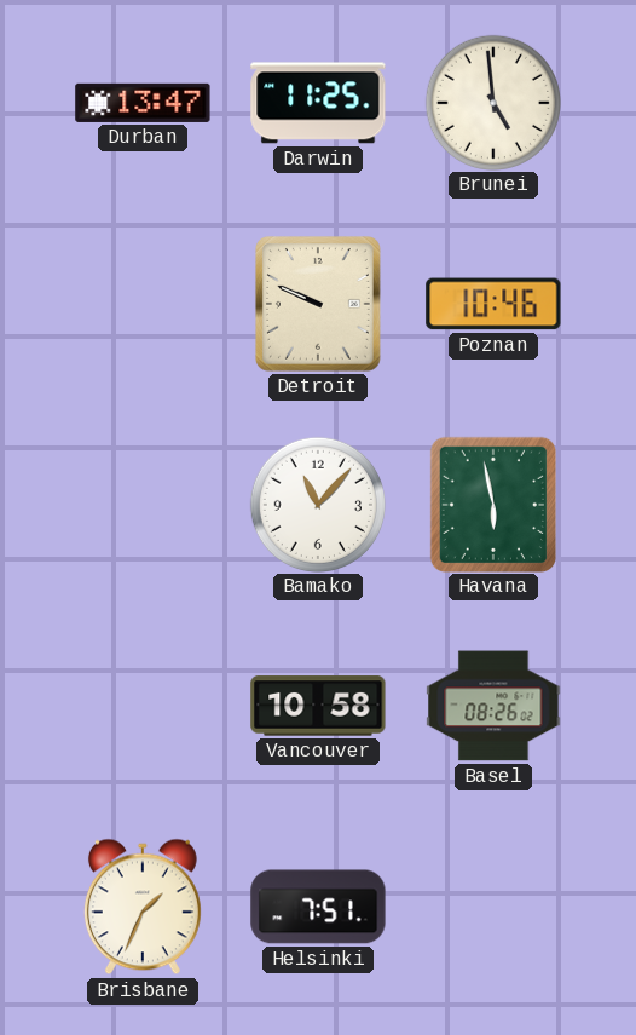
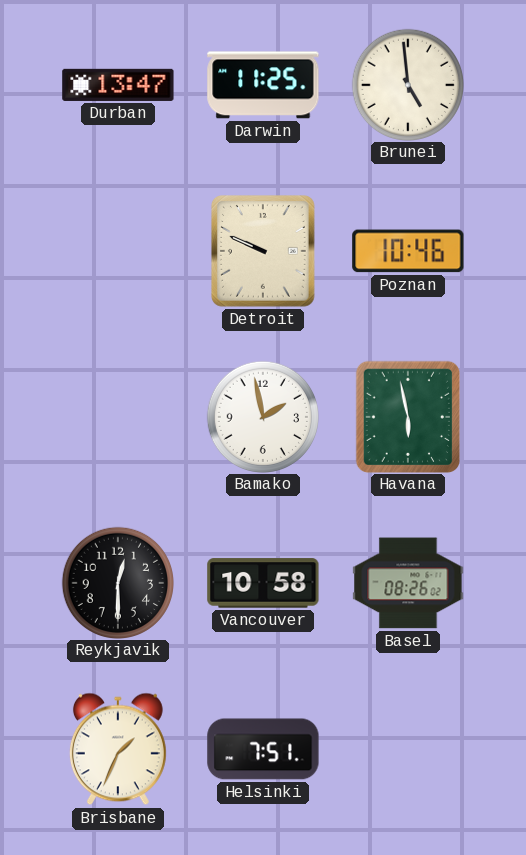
Bamako: 11:07 -> 1:58 (262, 416)
Reykjavik: none -> 12:30 (117, 582)
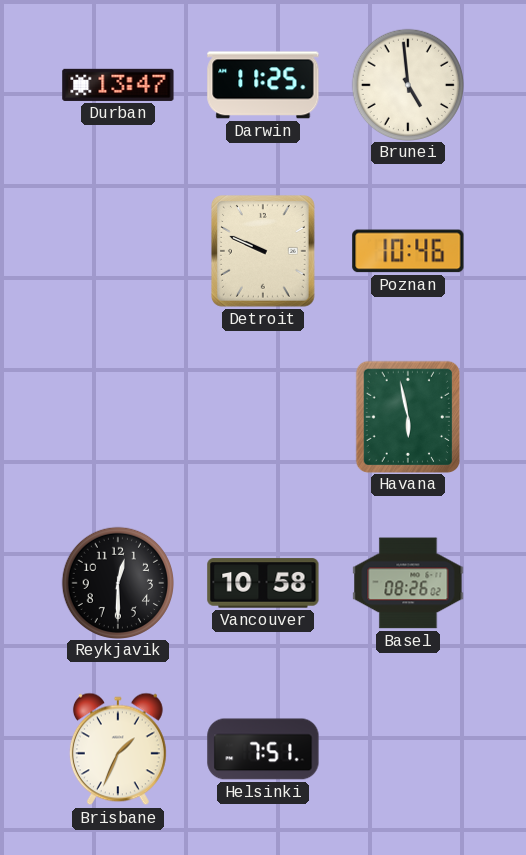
Bamako: 1:58 -> none (262, 416)
